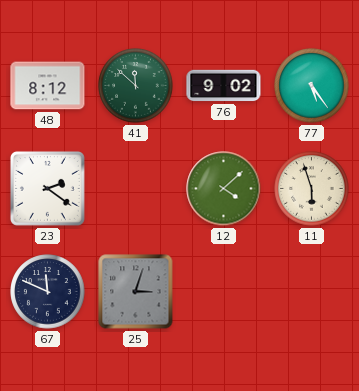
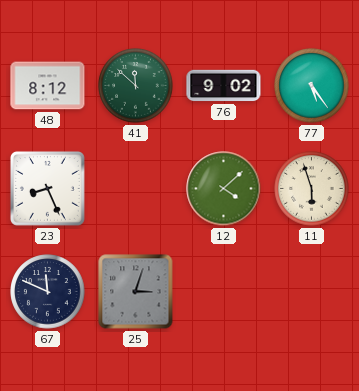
23: 2:21 -> 8:26 (47, 188)
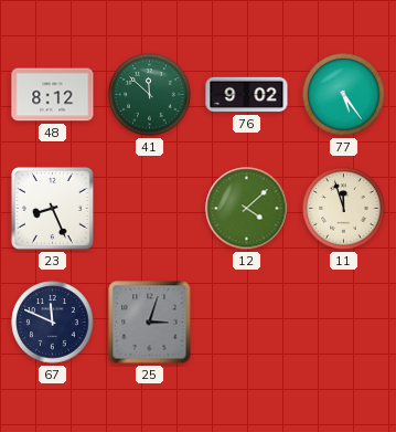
11: 5:57 -> 11:57 (344, 209)
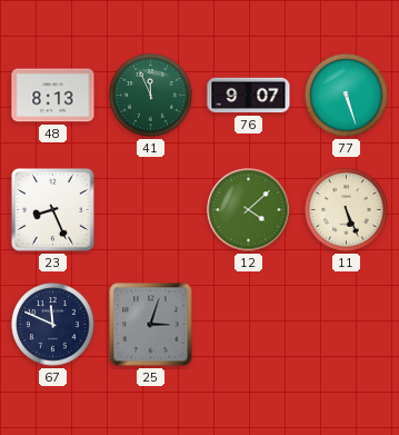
48: 8:12 -> 8:13 (53, 96)
41: 11:52 -> 11:56 (151, 96)
76: 9:02 -> 9:07 (249, 96)
77: 5:24 -> 5:27 (347, 96)
11: 11:57 -> 5:26 (347, 210)
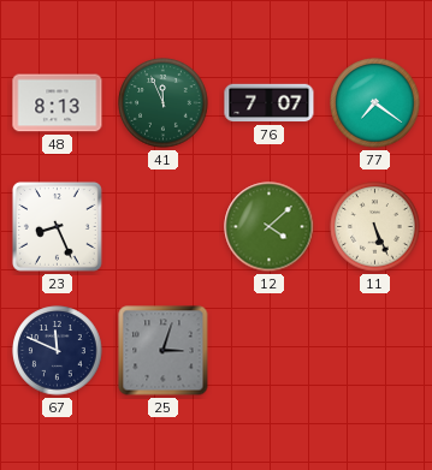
76: 9:07 -> 7:07 (270, 103)
77: 5:27 -> 7:21 (375, 103)
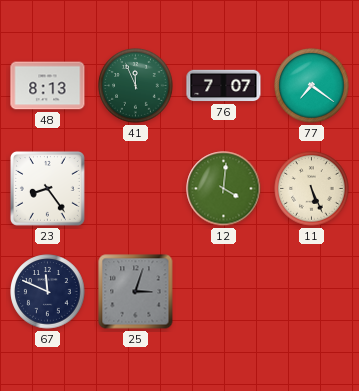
23: 8:26 -> 8:24 (47, 188)
12: 4:08 -> 4:01 (224, 189)
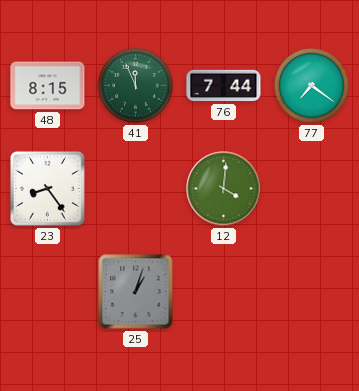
48: 8:13 -> 8:15 (48, 86)
76: 7:07 -> 7:44 (224, 86)
11: 5:26 -> none (312, 189)
67: 11:49 -> none (48, 292)
25: 3:03 -> 1:03 (136, 292)
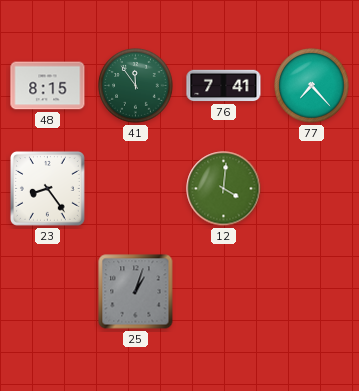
41: 11:56 -> 11:54 (136, 86)
76: 7:44 -> 7:41 (224, 86)
77: 7:21 -> 7:23 (312, 86)
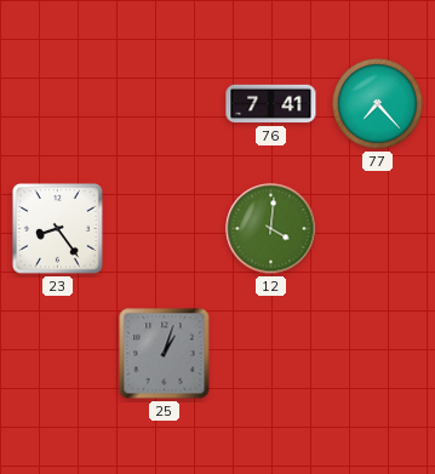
48: 8:15 -> none (48, 86)
41: 11:54 -> none (136, 86)
